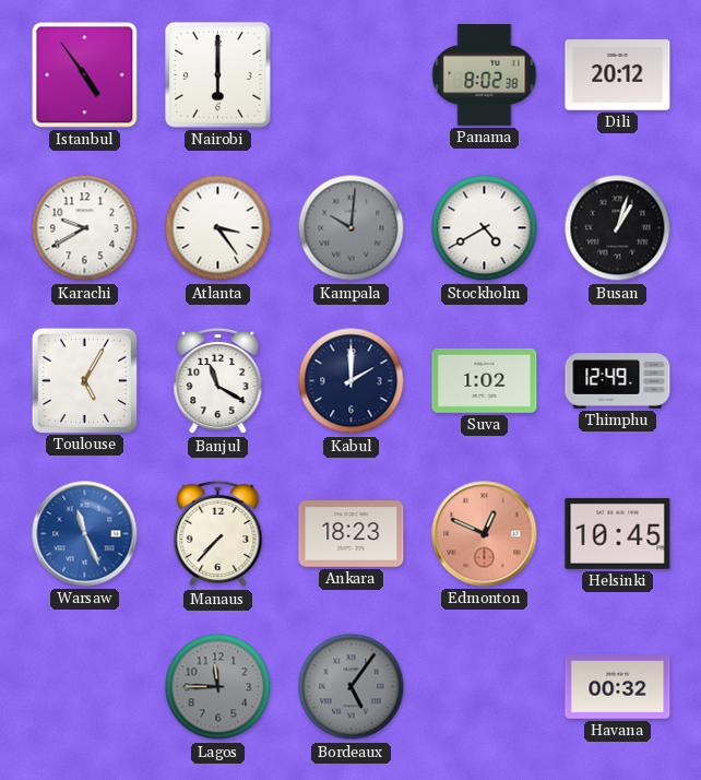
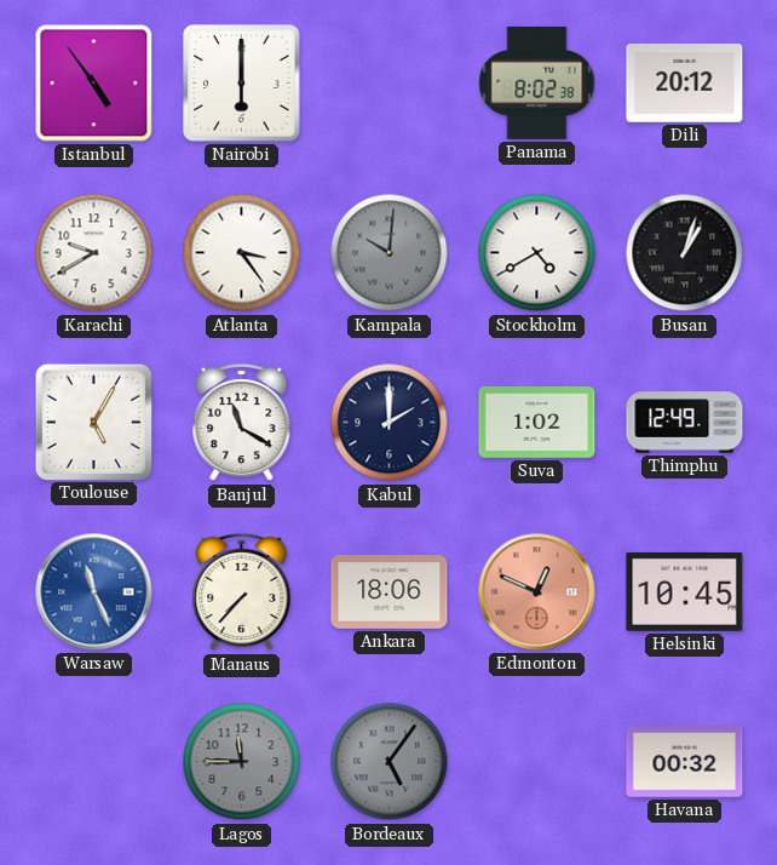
Ankara: 18:23 -> 18:06 (390, 592)
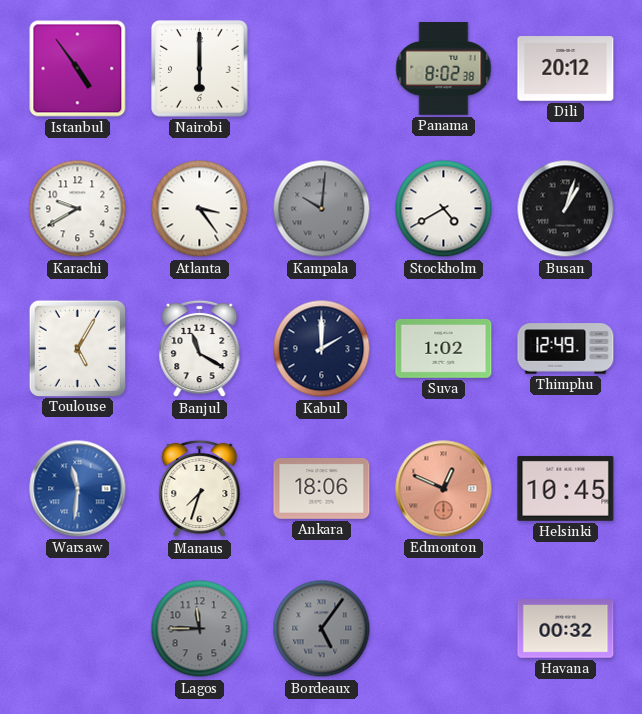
Warsaw: 11:26 -> 11:31 (78, 489)
Manaus: 7:37 -> 7:33 (200, 489)
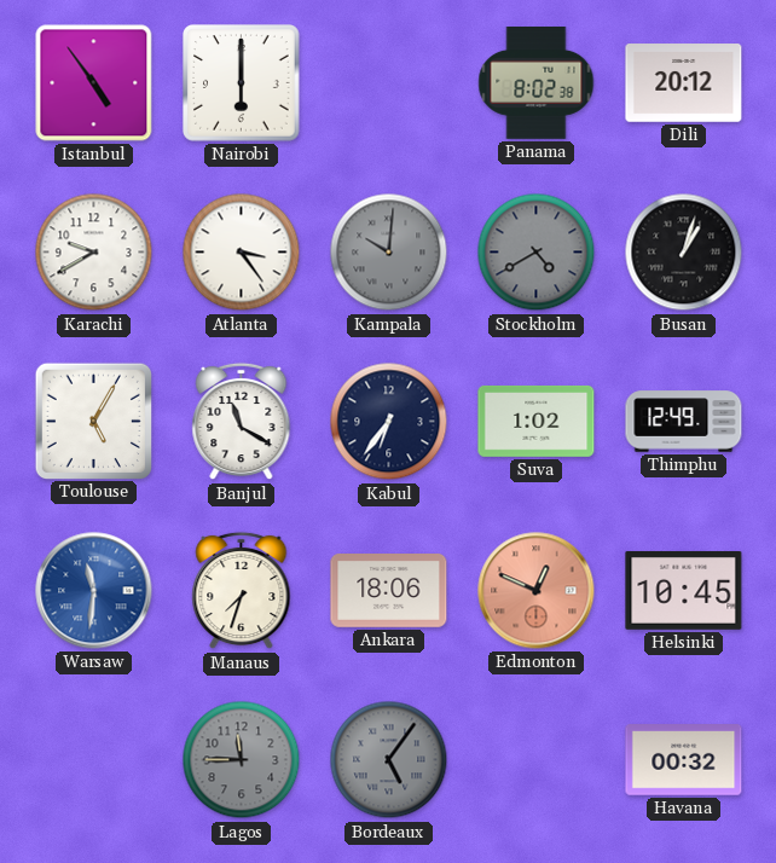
Stockholm dial: white -> grey (537, 253)
Kabul: 2:00 -> 6:36 (389, 422)
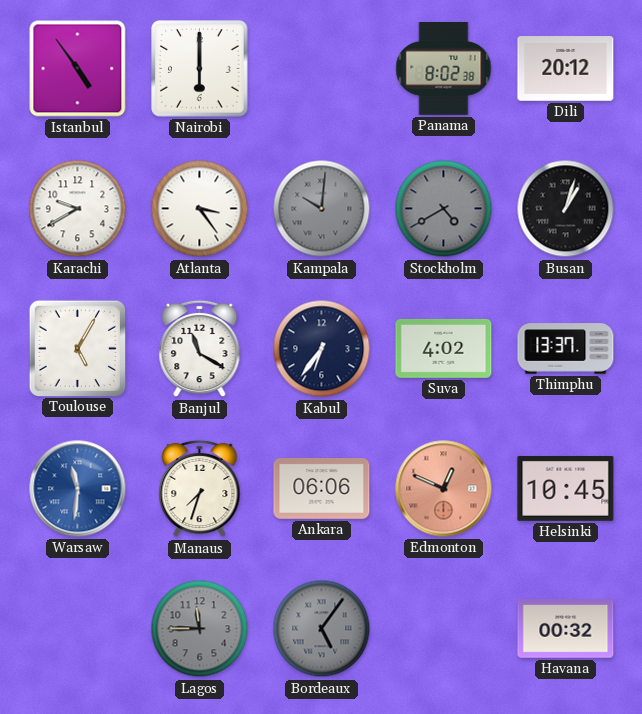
Suva: 1:02 -> 4:02 (444, 348)
Thimphu: 12:49 -> 13:37 (566, 349)
Ankara: 18:06 -> 06:06 (322, 489)
